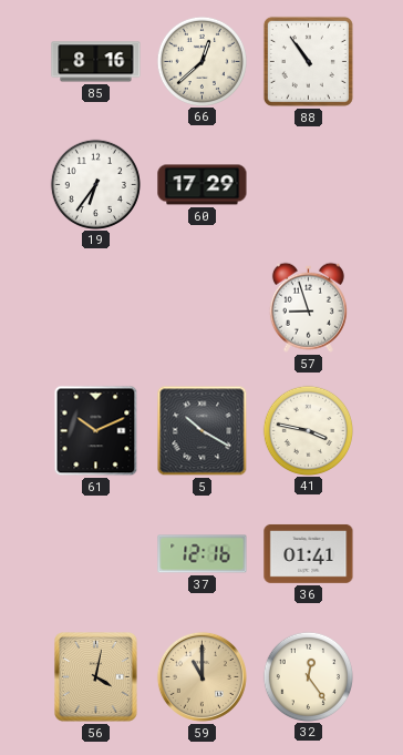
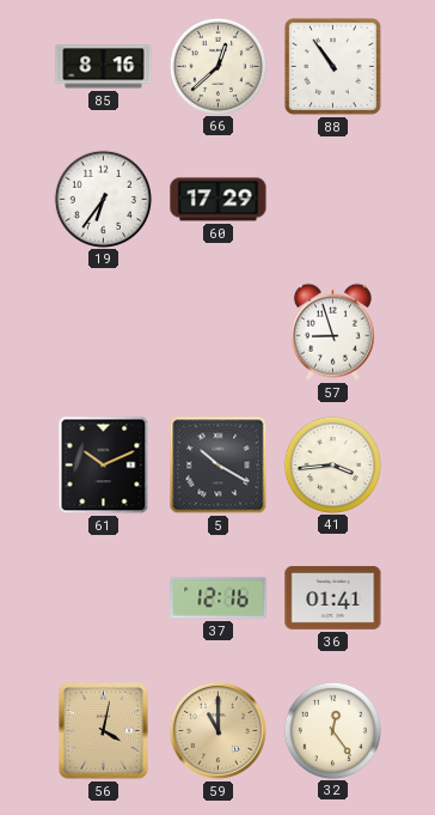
41: 3:47 -> 3:44 (332, 464)
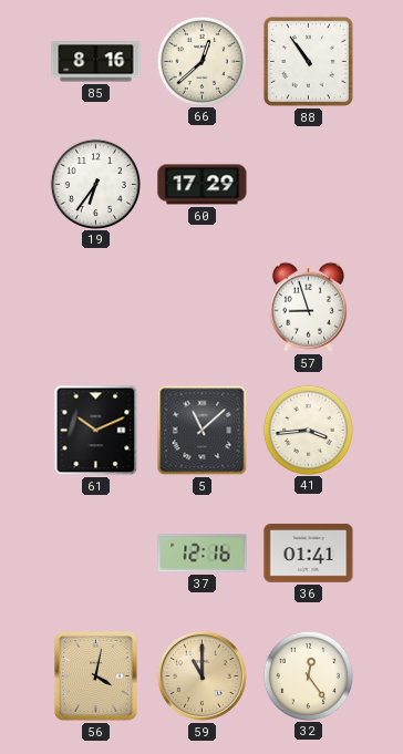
5: 10:20 -> 11:08 (203, 431)
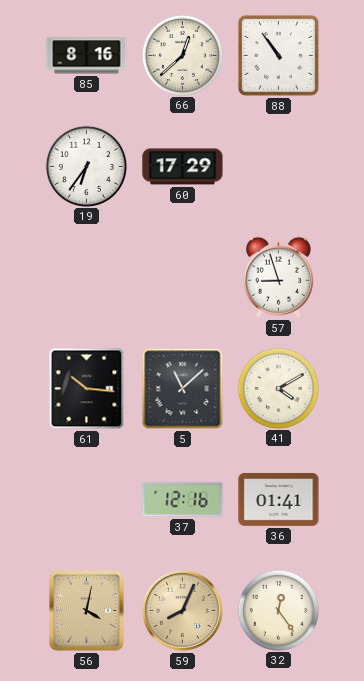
61: 10:11 -> 10:16 (87, 389)
41: 3:44 -> 4:10 (278, 388)
59: 11:00 -> 8:04 (182, 610)
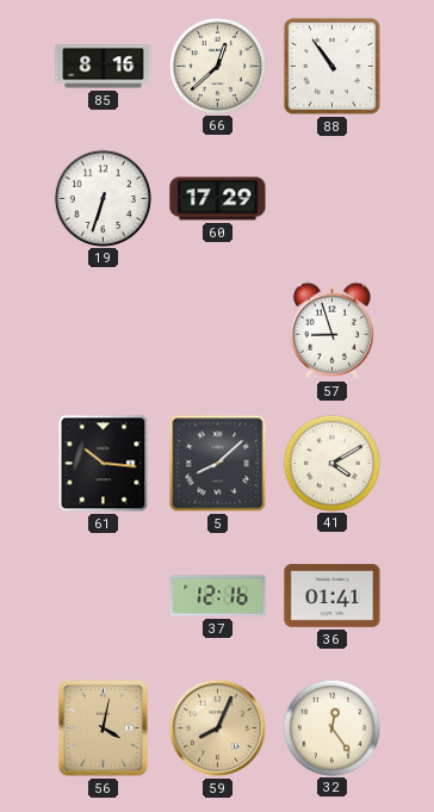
19: 6:36 -> 6:33 (103, 198)
5: 11:08 -> 8:08 (218, 464)
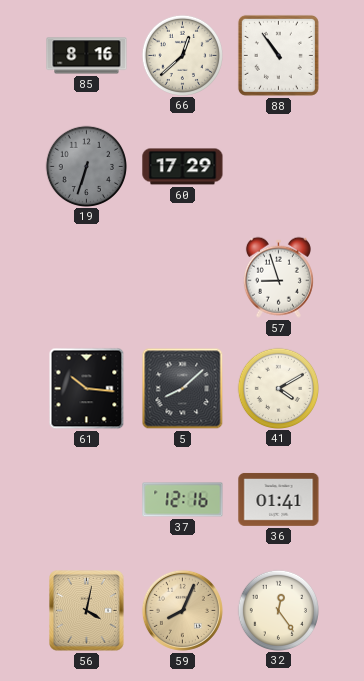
19 dial: white -> grey (86, 166)
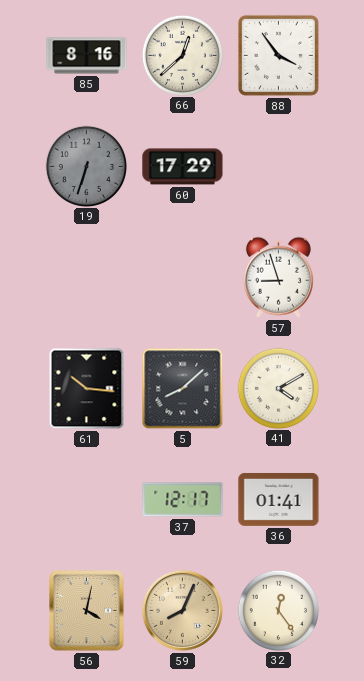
88: 10:54 -> 3:54 (278, 55)
37: 12:16 -> 12:17 (183, 500)
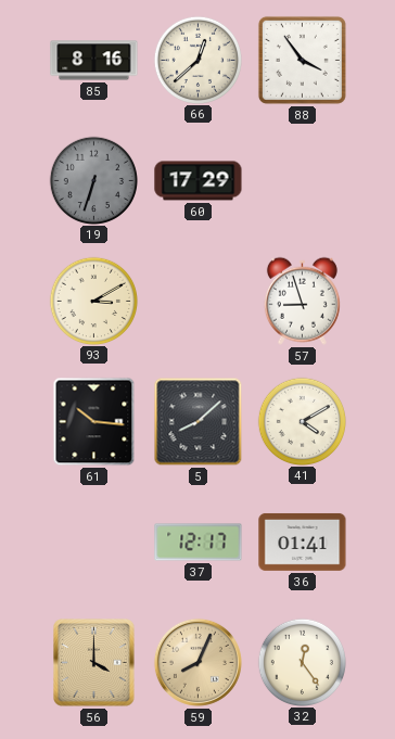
93: none -> 3:10 (93, 301)
56: 4:02 -> 4:00 (94, 663)
